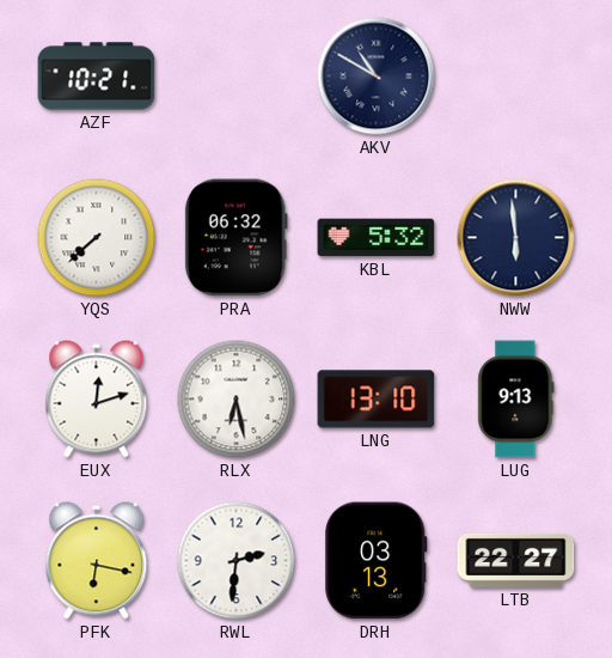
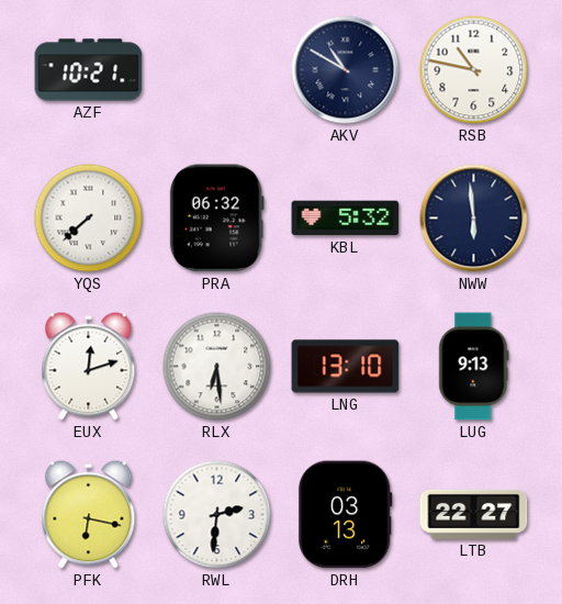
RSB: none -> 10:47 (474, 70)
RLX: 6:28 -> 6:29 (217, 367)
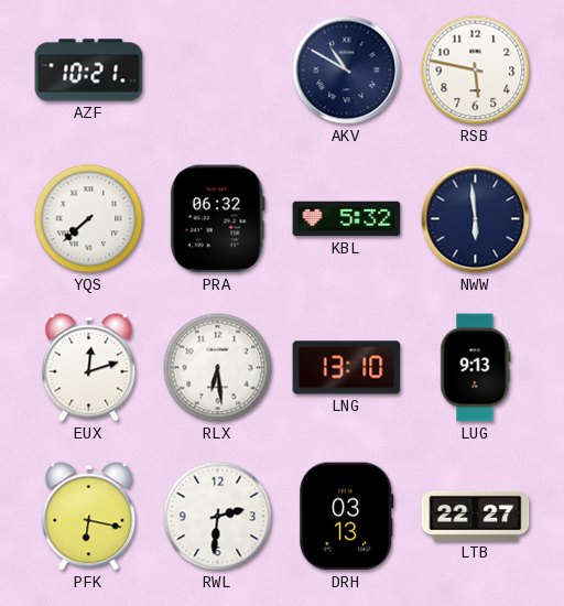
RSB: 10:47 -> 5:47 (476, 71)
